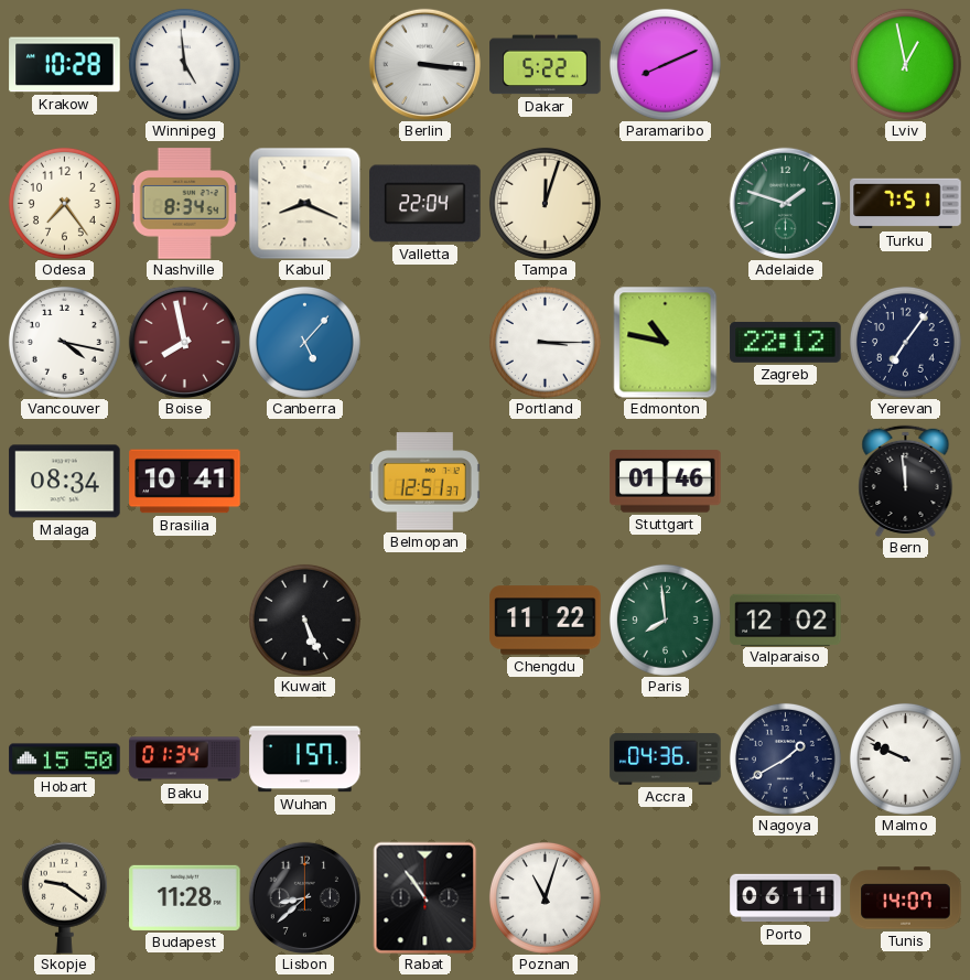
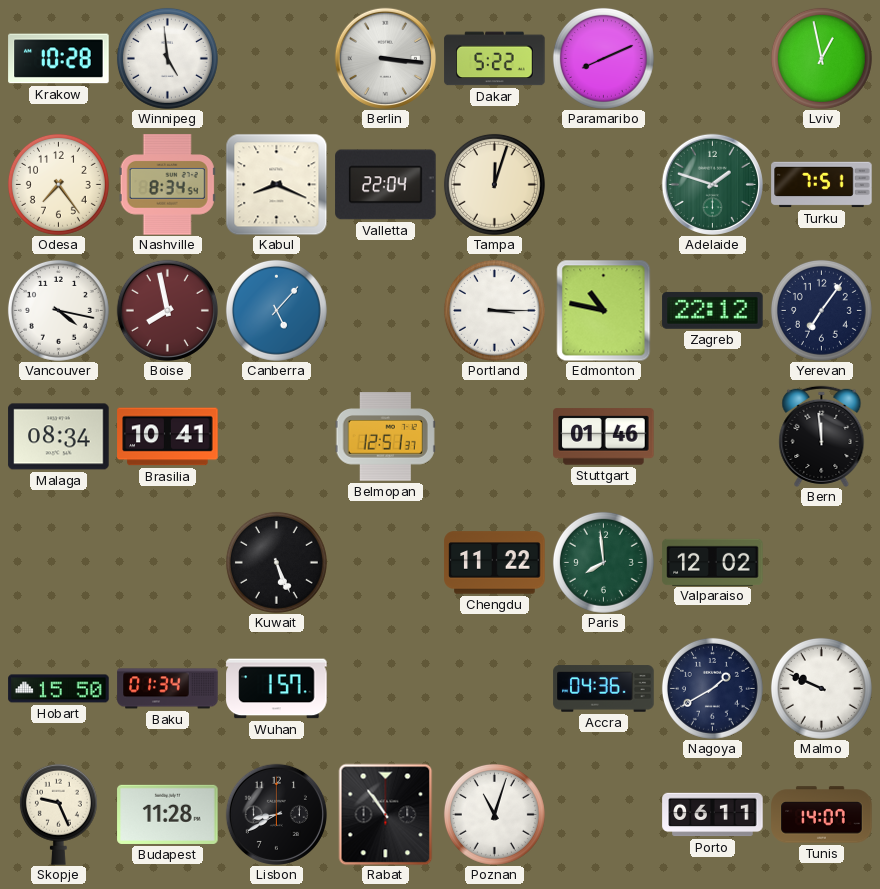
Skopje: 9:21 -> 9:26 (58, 814)
Lisbon: 8:38 -> 8:40 (276, 814)
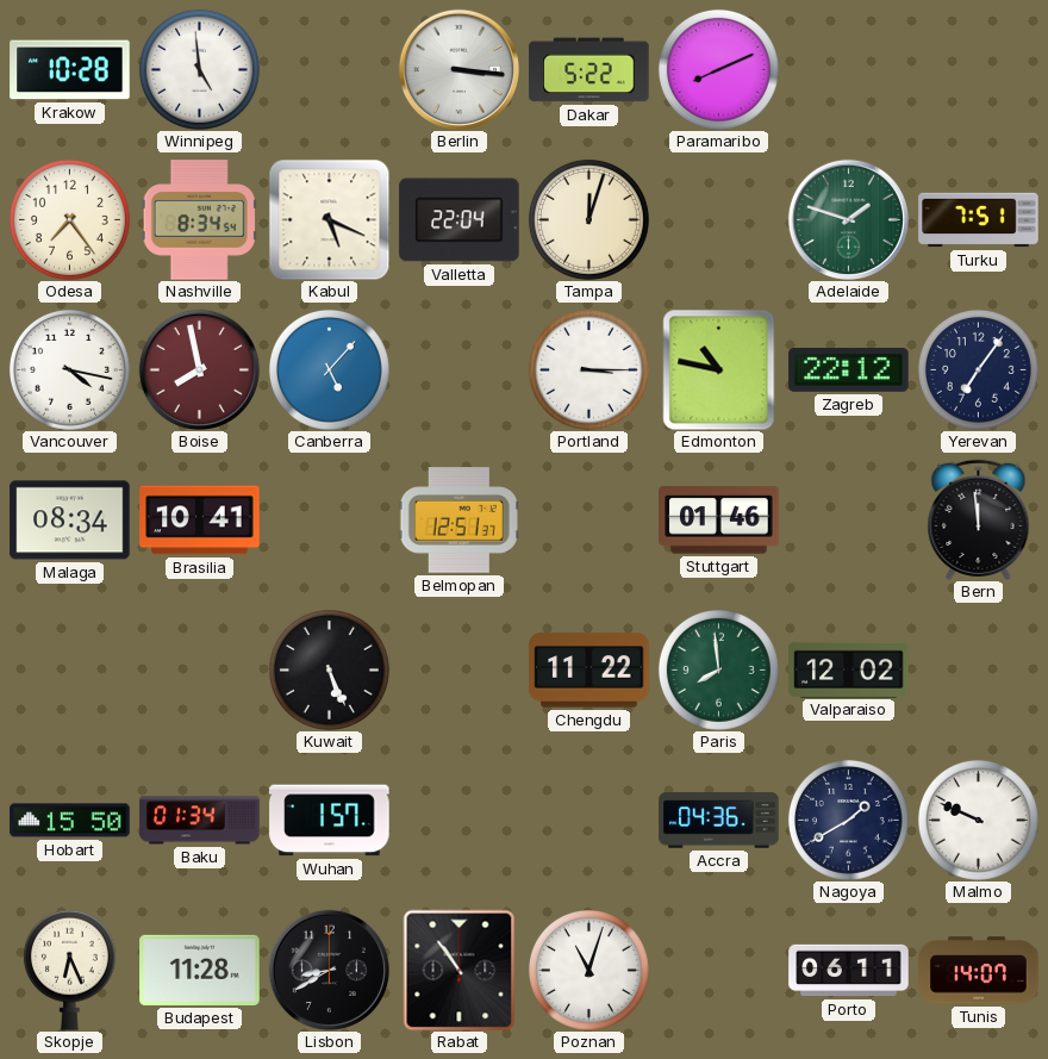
Lviv: 12:58 -> none (821, 58)
Kabul: 8:19 -> 5:19 (329, 219)
Skopje: 9:26 -> 6:26 (69, 970)
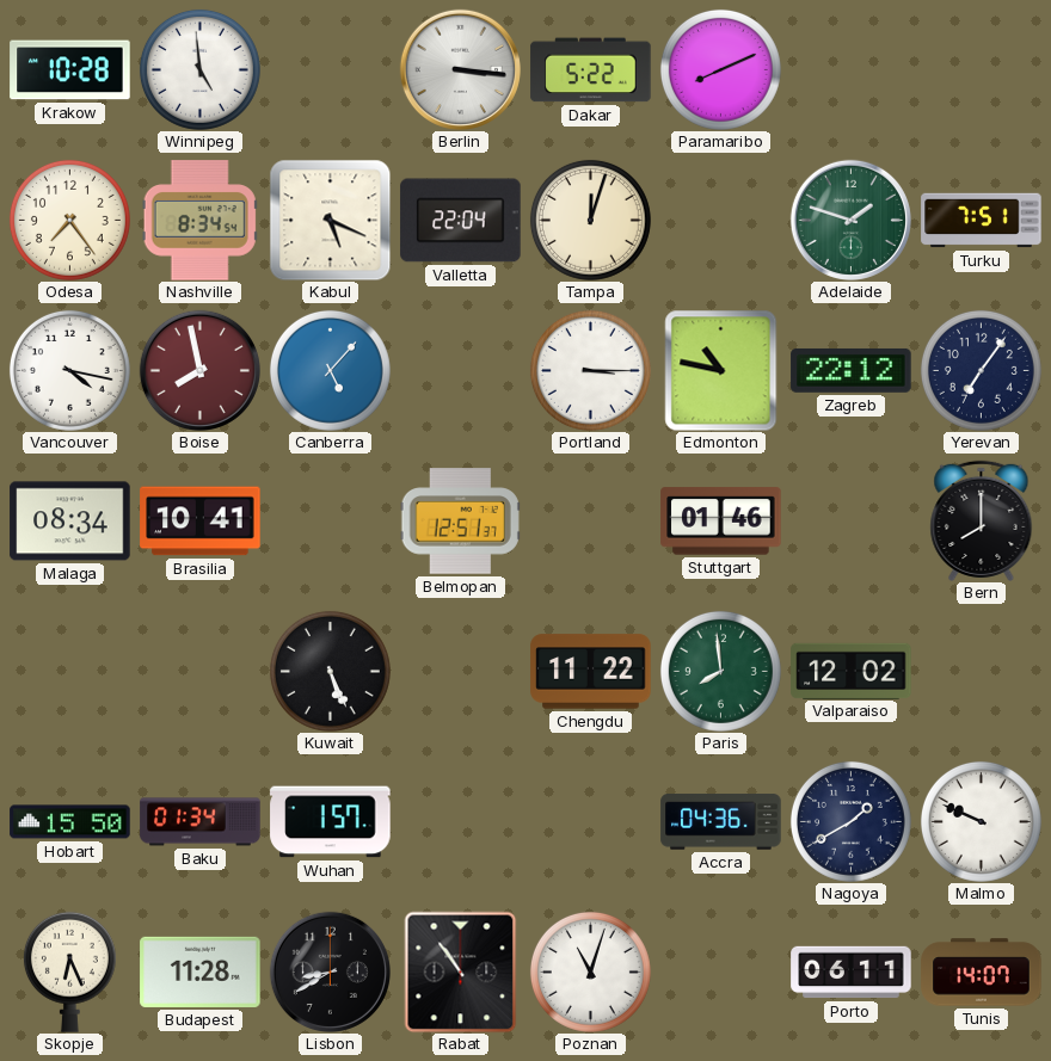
Bern: 11:59 -> 8:00 (982, 520)
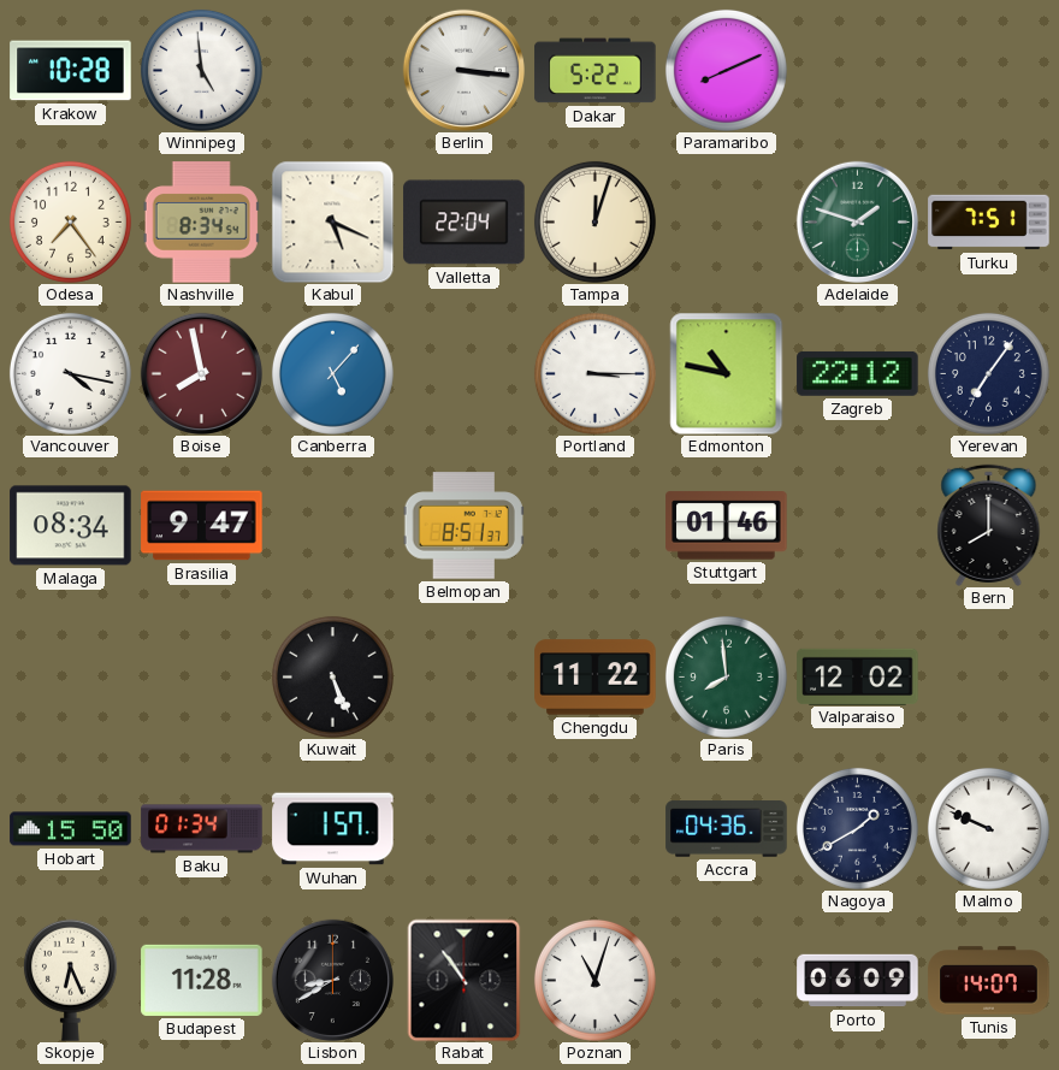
Brasilia: 10:41 -> 9:47 (202, 526)
Belmopan: 12:51 -> 8:51 (463, 526)
Porto: 06:11 -> 06:09 (858, 981)
